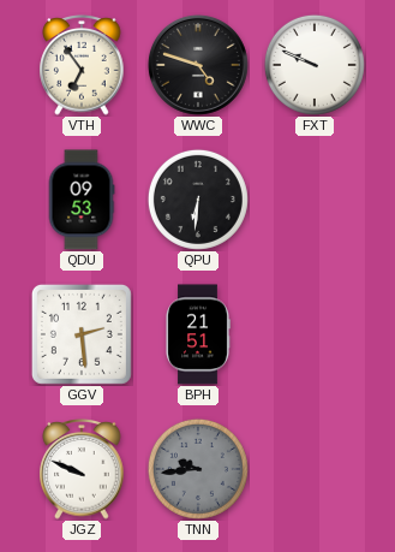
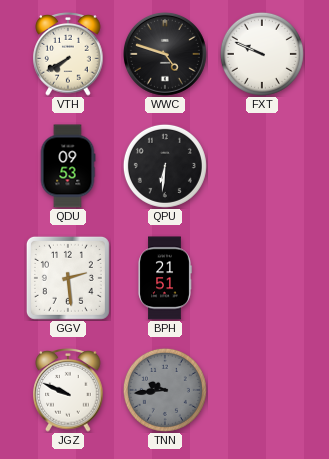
VTH: 6:54 -> 7:40 (68, 55)
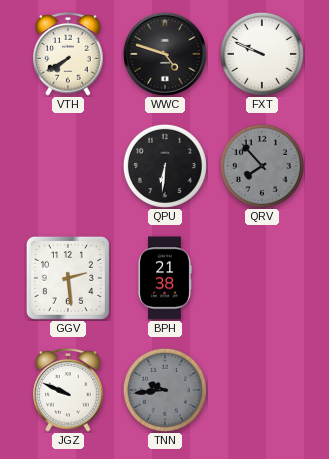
QDU: 09:53 -> none (68, 166)
QRV: none -> 7:53 (262, 166)
BPH: 21:51 -> 21:38 (165, 278)
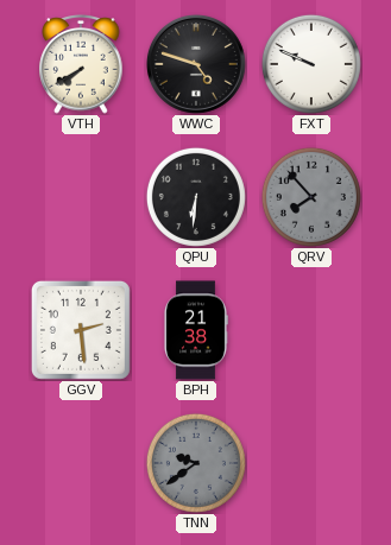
JGZ: 9:49 -> none (68, 391)
TNN: 9:44 -> 9:39 (196, 463)
